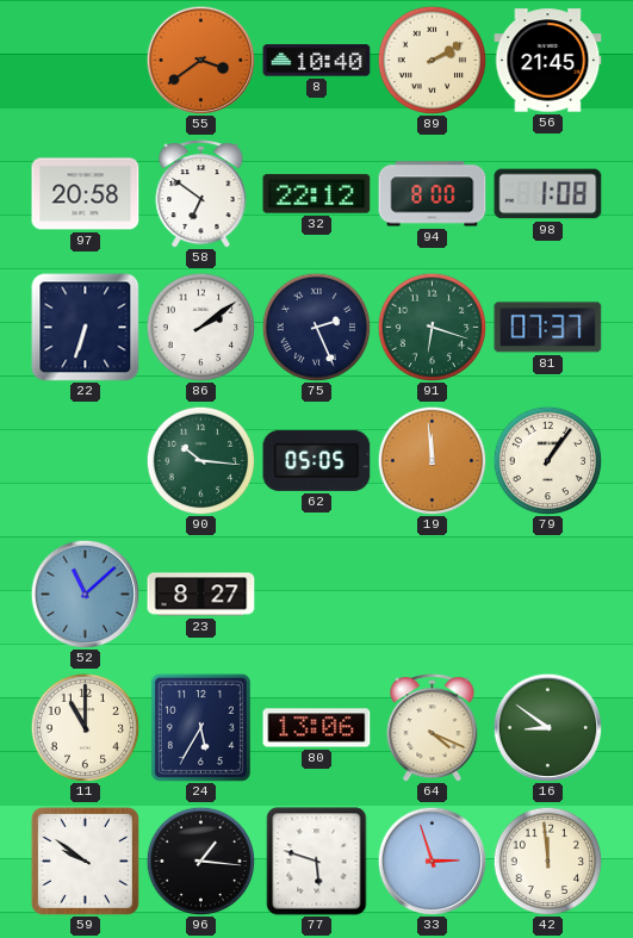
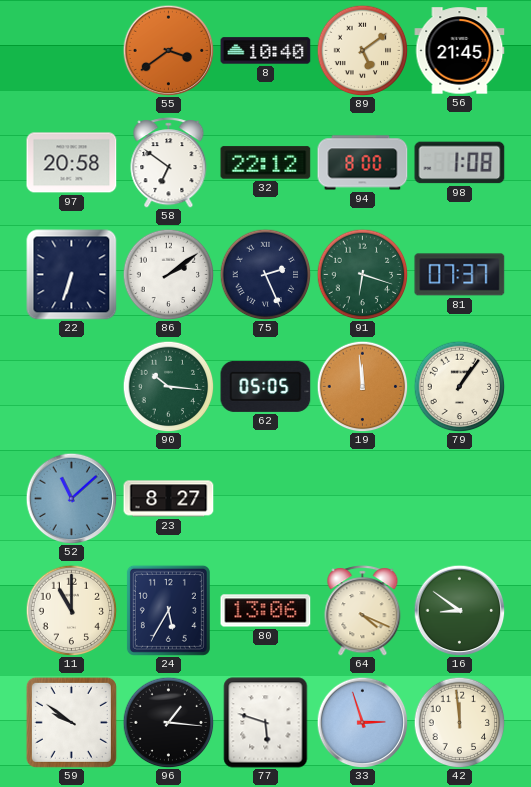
89: 2:10 -> 5:09 (362, 50)
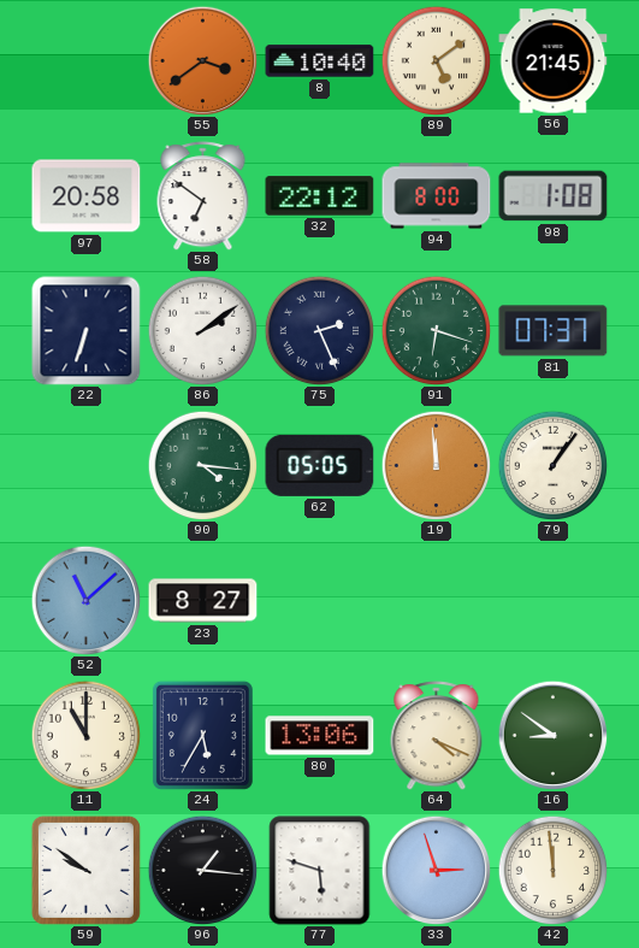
90: 10:16 -> 4:16 (202, 465)
